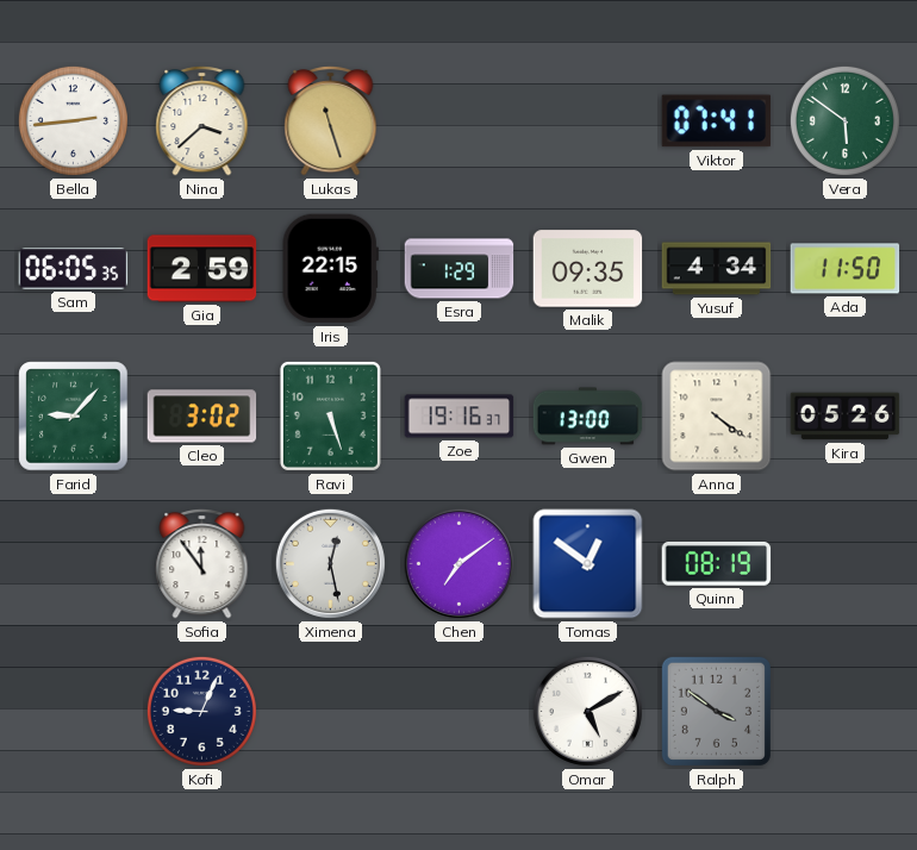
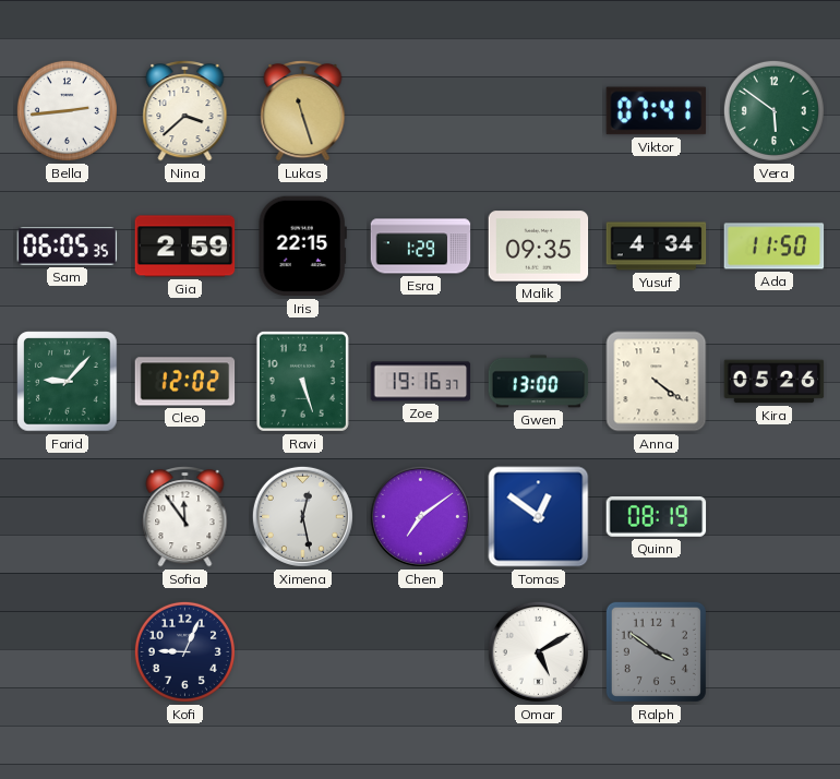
Cleo: 3:02 -> 12:02 (185, 382)
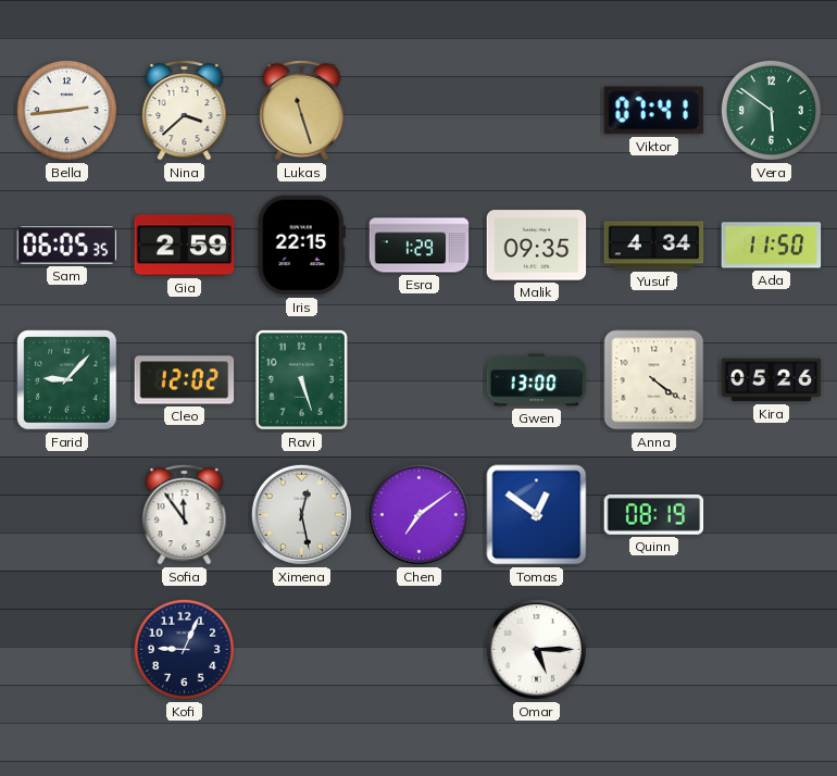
Zoe: 19:16 -> none (421, 382)
Omar: 5:10 -> 5:15 (536, 649)
Ralph: 3:51 -> none (656, 651)
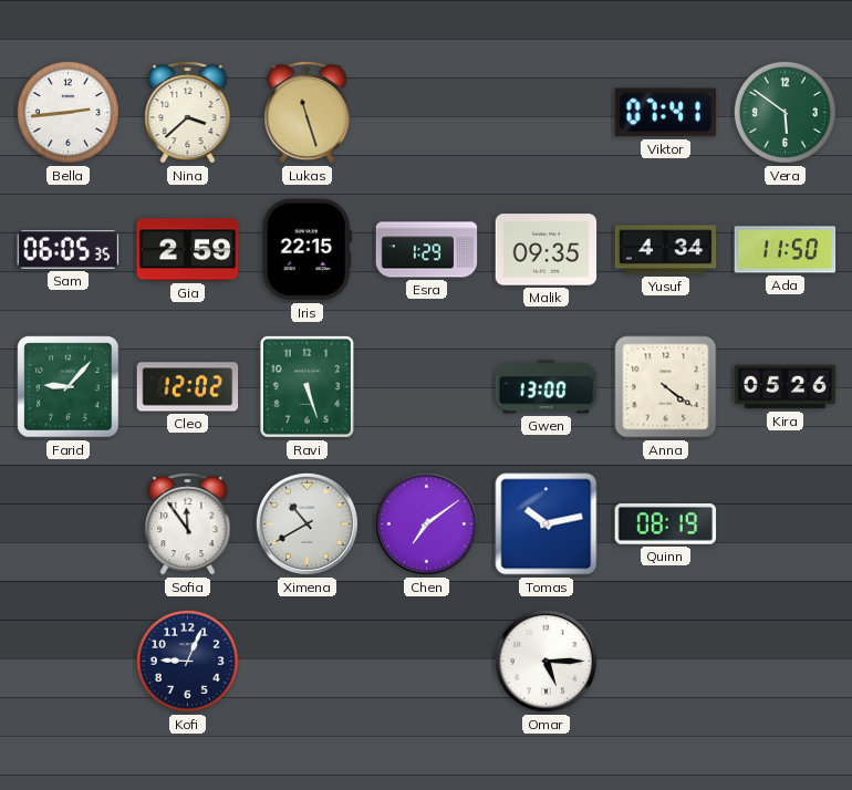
Ximena: 12:28 -> 10:40 (306, 523)
Tomas: 12:51 -> 10:13 (547, 524)
